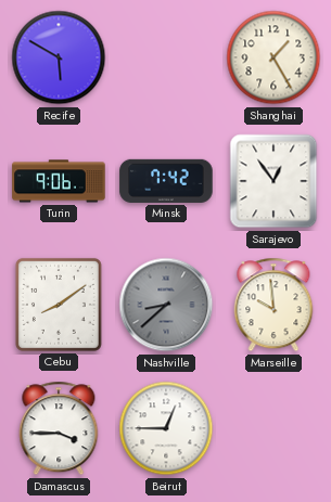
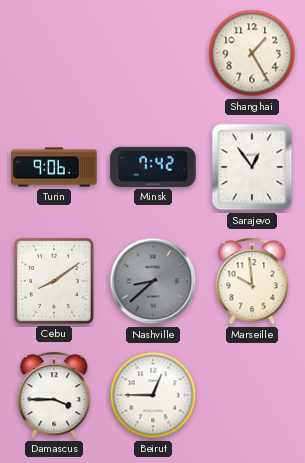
Recife: 5:50 -> none (59, 57)
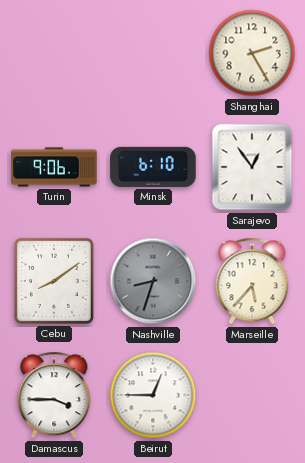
Shanghai: 1:25 -> 2:25 (252, 53)
Minsk: 7:42 -> 6:10 (153, 167)
Nashville: 8:38 -> 8:33 (153, 281)
Marseille: 9:59 -> 5:37 (252, 281)
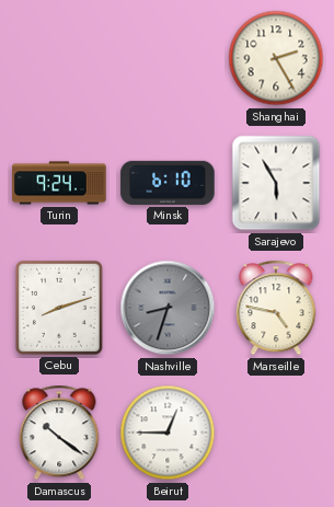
Turin: 9:06 -> 9:24 (59, 183)
Sarajevo: 12:54 -> 5:55 (276, 183)
Cebu: 8:09 -> 8:12 (59, 308)
Marseille: 5:37 -> 4:47 (276, 308)
Damascus: 3:45 -> 10:21 (59, 433)
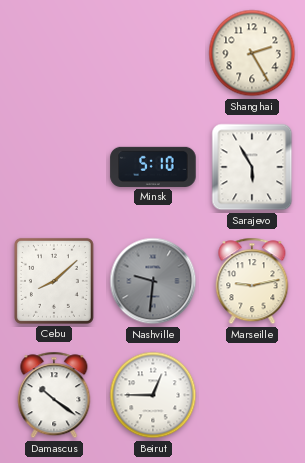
Turin: 9:24 -> none (59, 183)
Minsk: 6:10 -> 5:10 (153, 167)
Cebu: 8:12 -> 8:08 (54, 281)
Nashville: 8:33 -> 9:31 (153, 281)
Marseille: 4:47 -> 9:13 (252, 281)
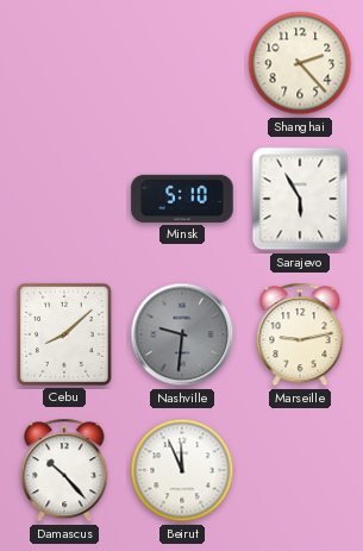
Shanghai: 2:25 -> 2:23 (300, 63)
Damascus: 10:21 -> 10:23 (64, 470)
Beirut: 12:45 -> 11:56 (182, 470)
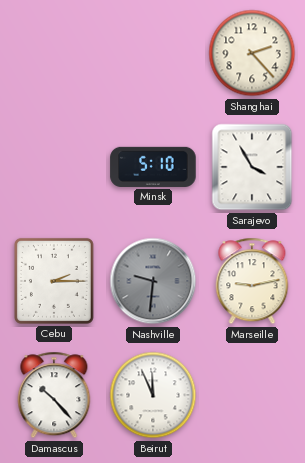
Sarajevo: 5:55 -> 3:55 (252, 167)
Cebu: 8:08 -> 2:15 (54, 281)
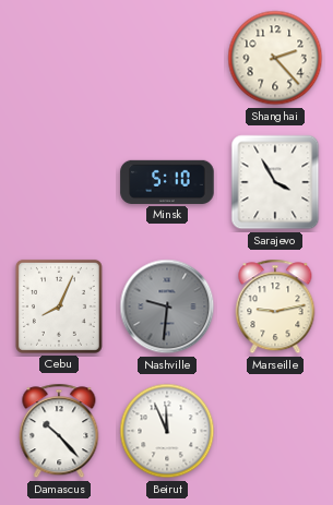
Cebu: 2:15 -> 8:04 (59, 306)
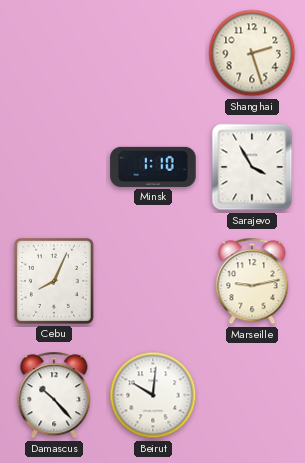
Shanghai: 2:23 -> 2:27 (252, 53)
Minsk: 5:10 -> 1:10 (153, 167)
Nashville: 9:31 -> none (167, 306)
Beirut: 11:56 -> 10:01 (153, 395)
